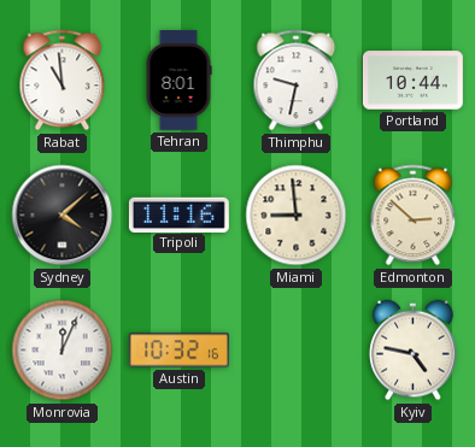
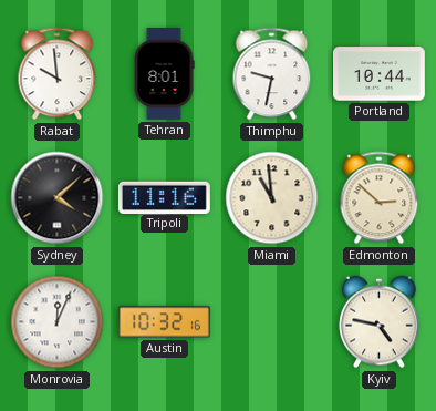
Rabat: 10:59 -> 9:59 (58, 74)
Miami: 8:59 -> 10:59 (272, 198)
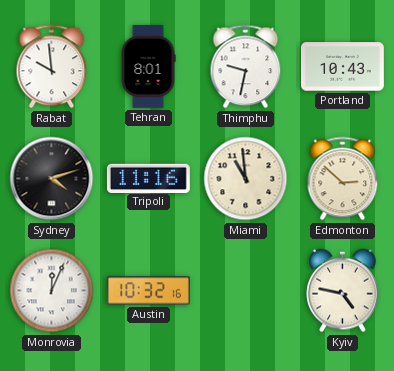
Portland: 10:44 -> 10:43 (342, 67)
Sydney: 4:08 -> 4:12 (52, 179)
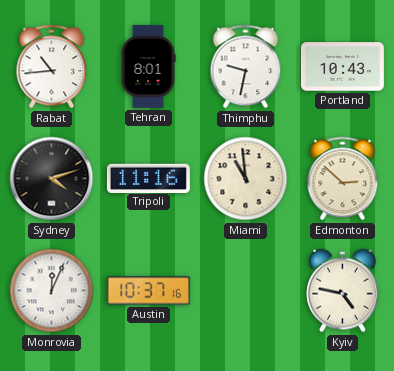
Rabat: 9:59 -> 10:44 (52, 67)
Austin: 10:32 -> 10:37 (148, 291)
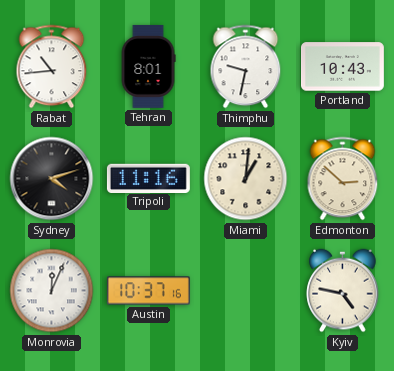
Miami: 10:59 -> 1:01 (246, 179)
